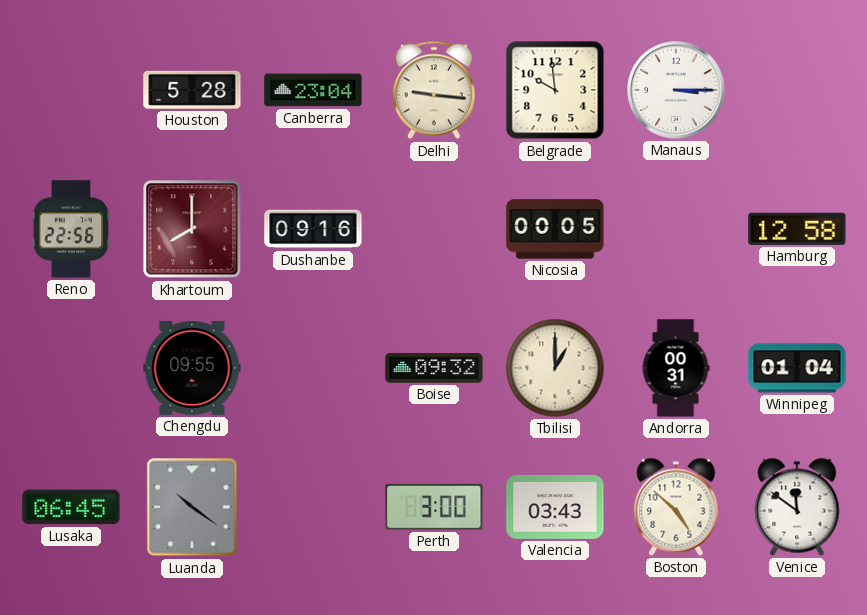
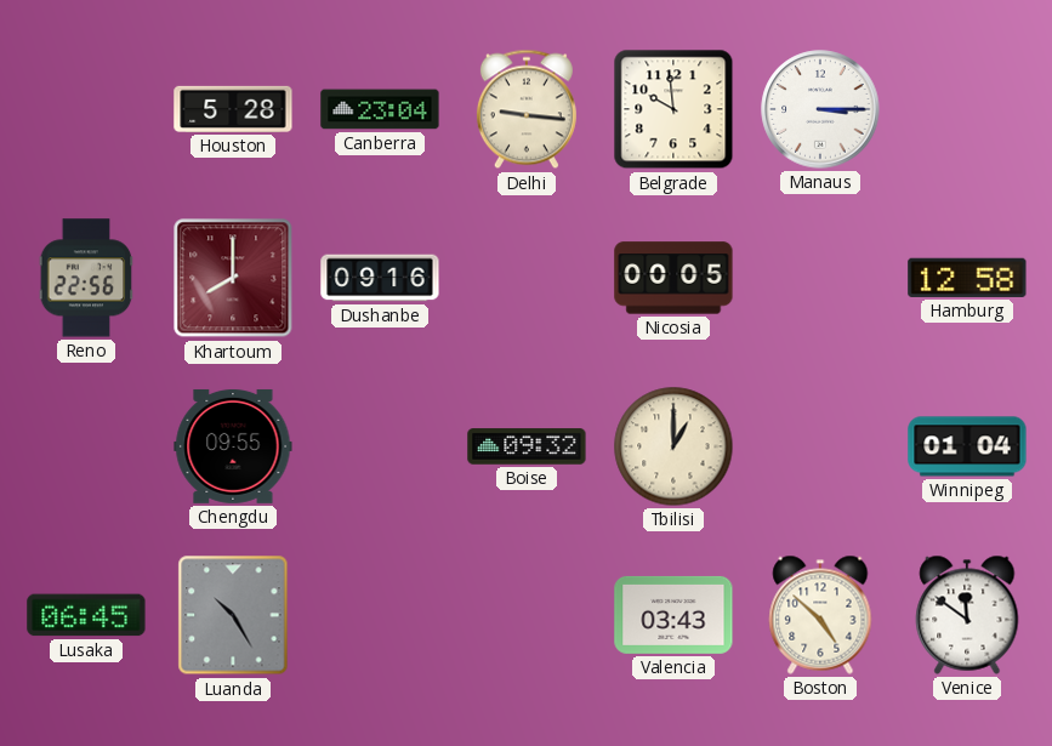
Andorra: 00:31 -> none (676, 368)
Luanda: 10:21 -> 10:25 (233, 615)
Perth: 3:00 -> none (434, 507)
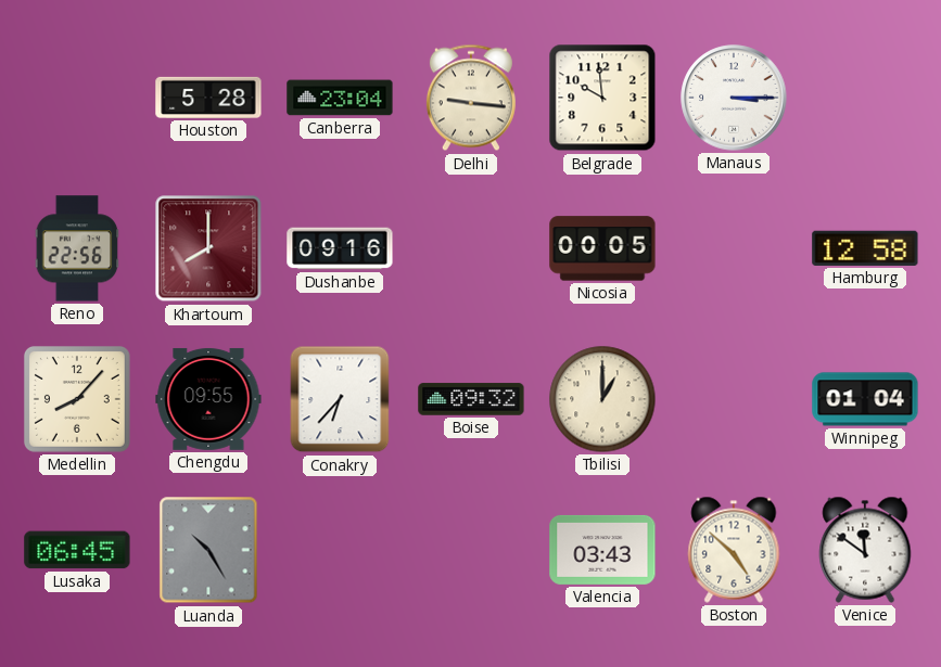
Medellin: none -> 8:07 (77, 399)
Conakry: none -> 6:37 (340, 399)
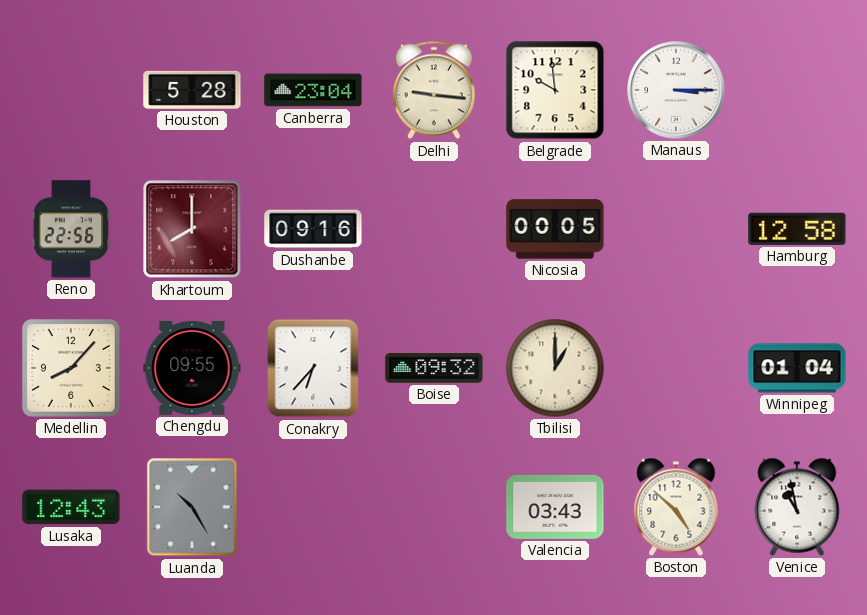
Lusaka: 06:45 -> 12:43 (71, 507)
Venice: 11:51 -> 10:58 (797, 507)
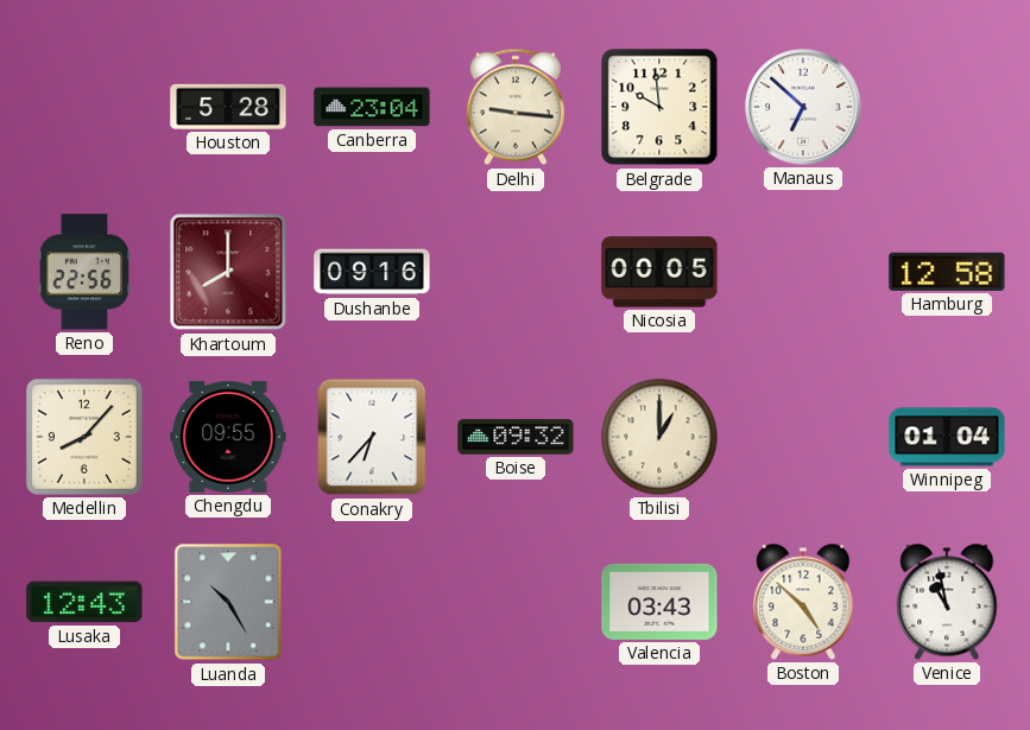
Manaus: 3:15 -> 6:52 (803, 107)
